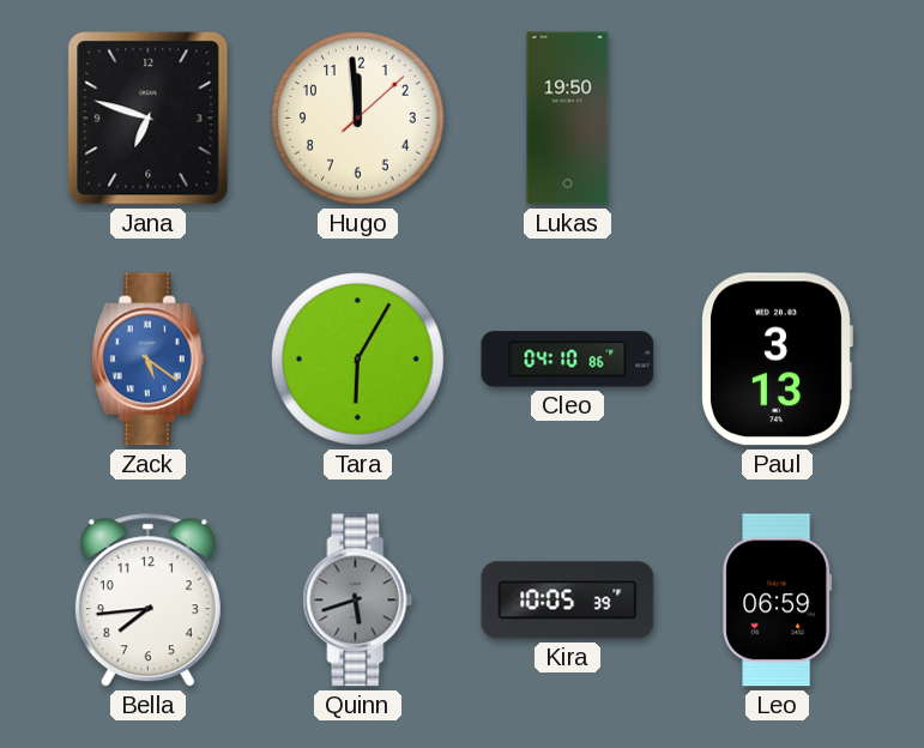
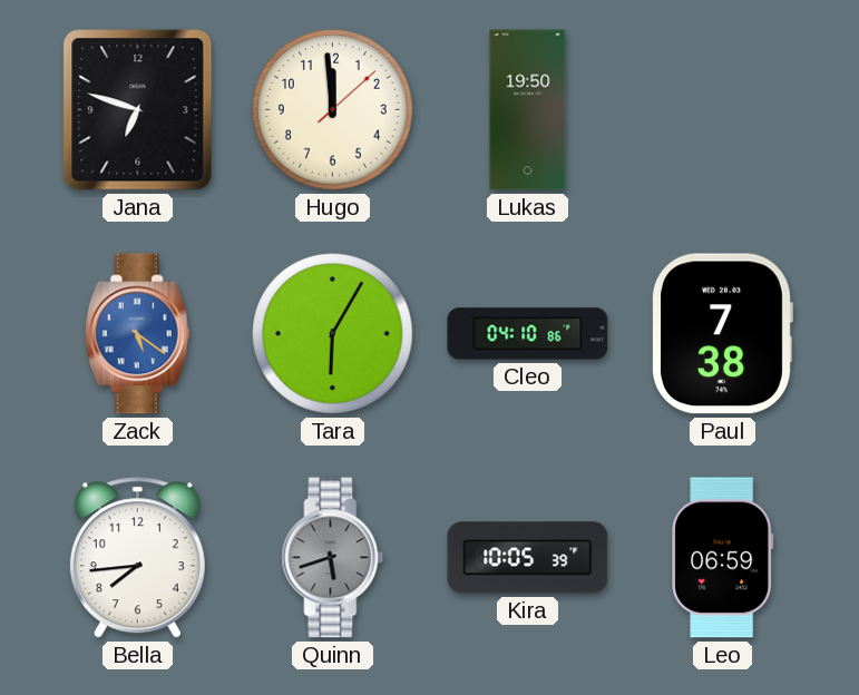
Paul: 3:13 -> 7:38 (722, 334)
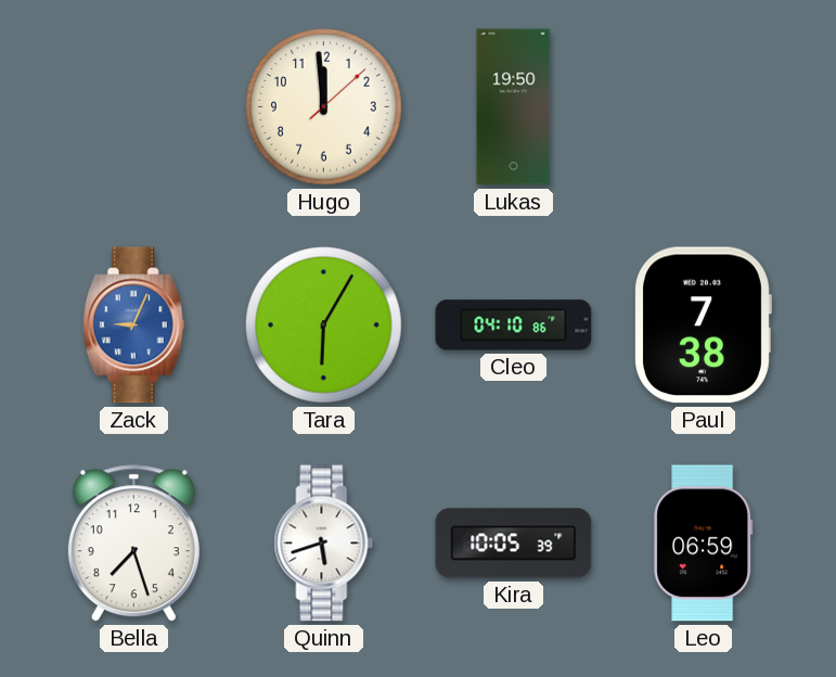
Jana: 6:48 -> none (138, 110)
Zack: 5:21 -> 9:04 (133, 325)
Bella: 7:44 -> 7:27 (133, 544)
Quinn dial: grey -> white (324, 544)
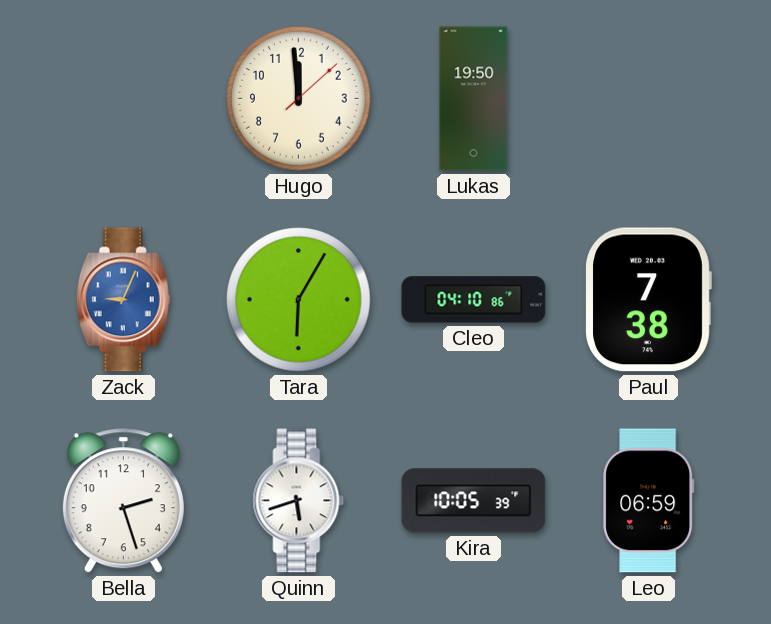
Bella: 7:27 -> 2:27 (123, 501)
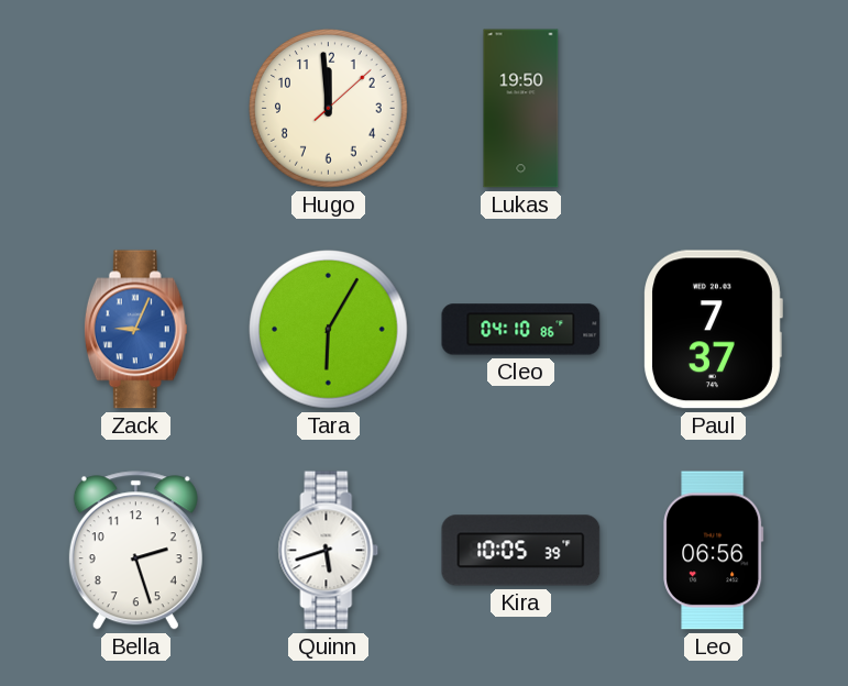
Paul: 7:38 -> 7:37 (713, 330)
Leo: 06:59 -> 06:56 (714, 551)
